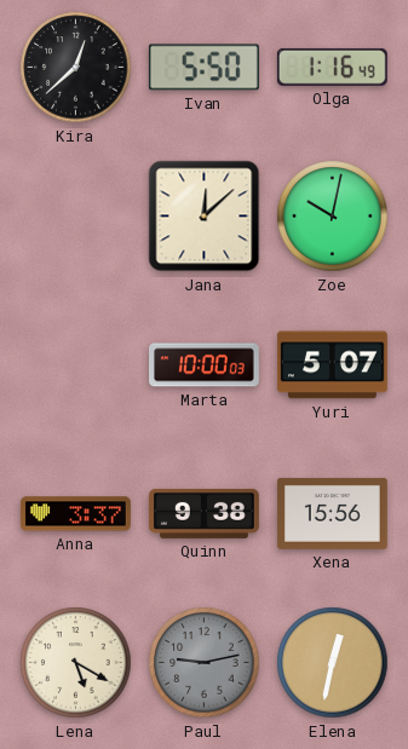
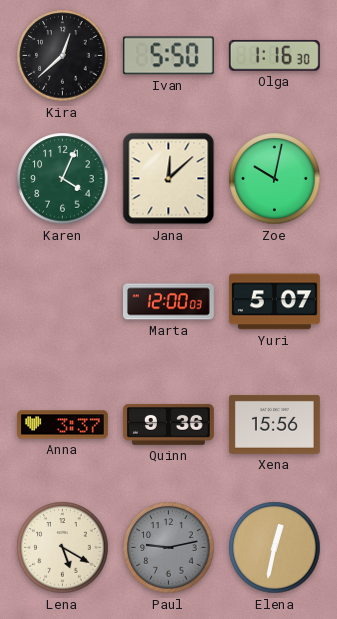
Olga: 1:16:49 -> 1:16:30 (274, 55)
Karen: none -> 4:04 (63, 179)
Marta: 10:00 -> 12:00 (169, 302)
Quinn: 9:38 -> 9:36 (168, 425)
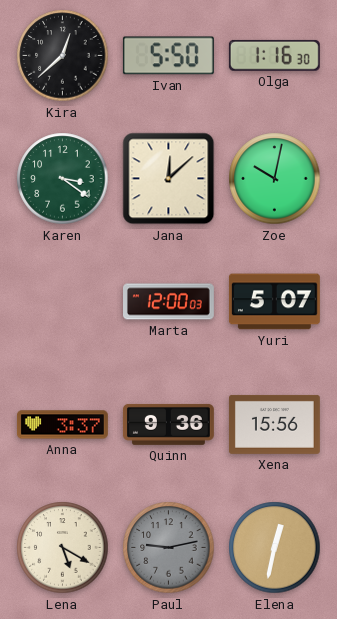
Karen: 4:04 -> 3:21 (63, 179)
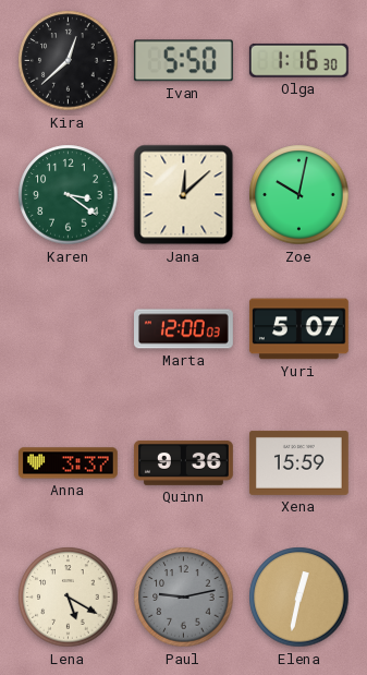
Xena: 15:56 -> 15:59 (298, 462)
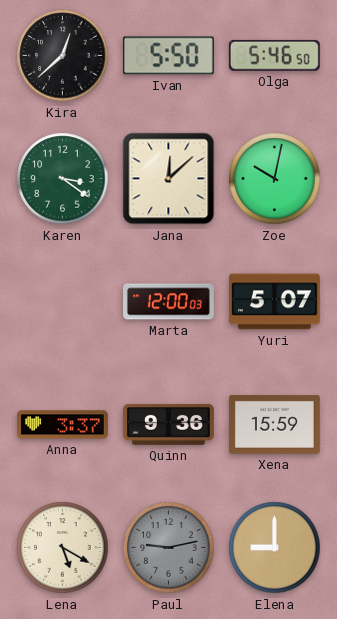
Olga: 1:16 -> 5:46 (274, 55)
Elena: 12:32 -> 9:00 (275, 548)
